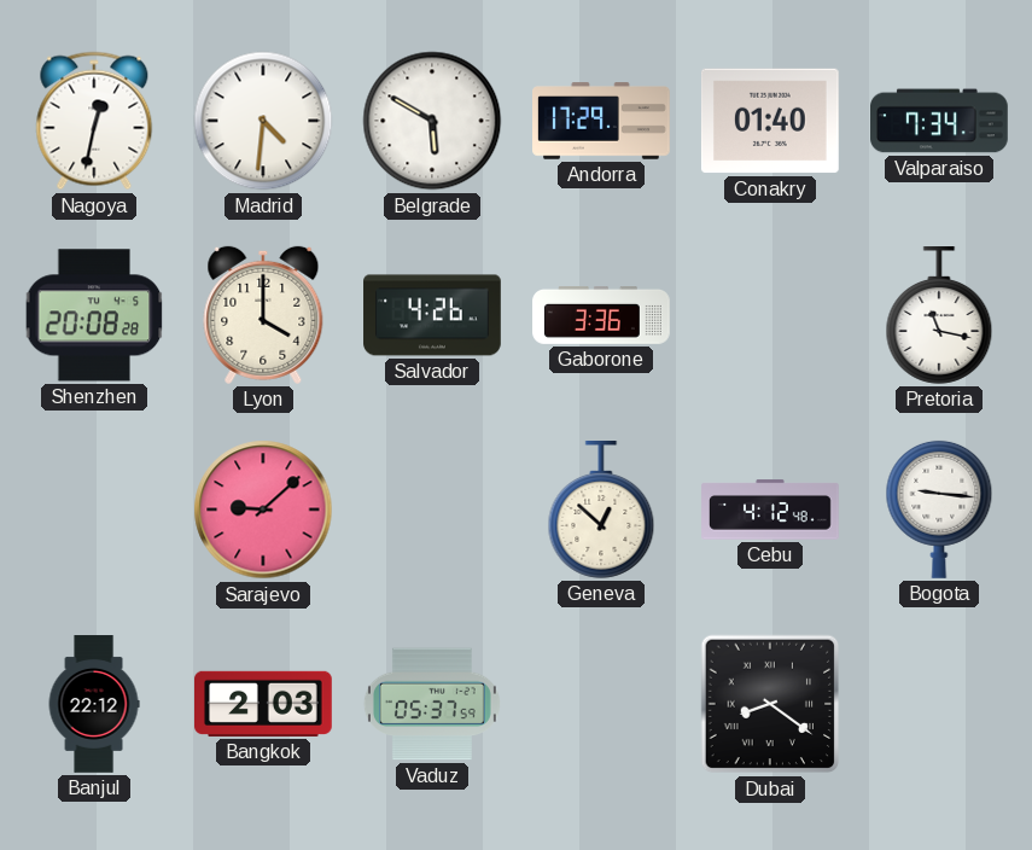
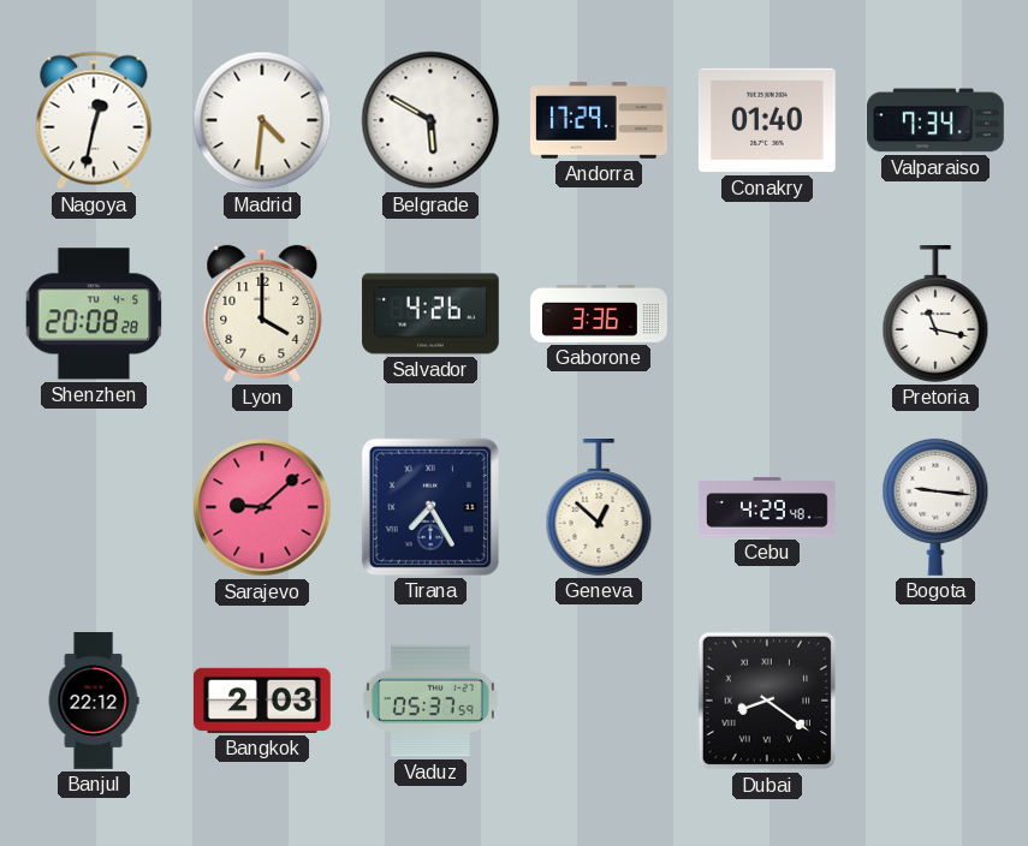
Tirana: none -> 7:25 (430, 507)
Cebu: 4:12 -> 4:29 (767, 507)
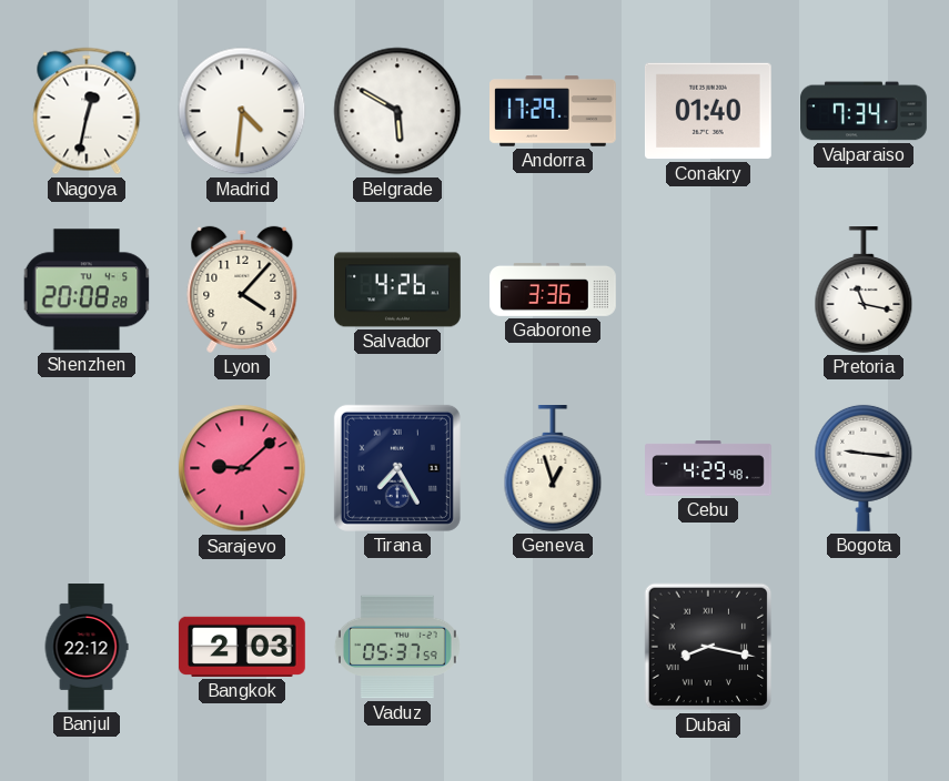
Lyon: 4:00 -> 4:07 (242, 290)
Geneva: 12:52 -> 12:57 (553, 469)
Dubai: 8:21 -> 8:17 (708, 647)
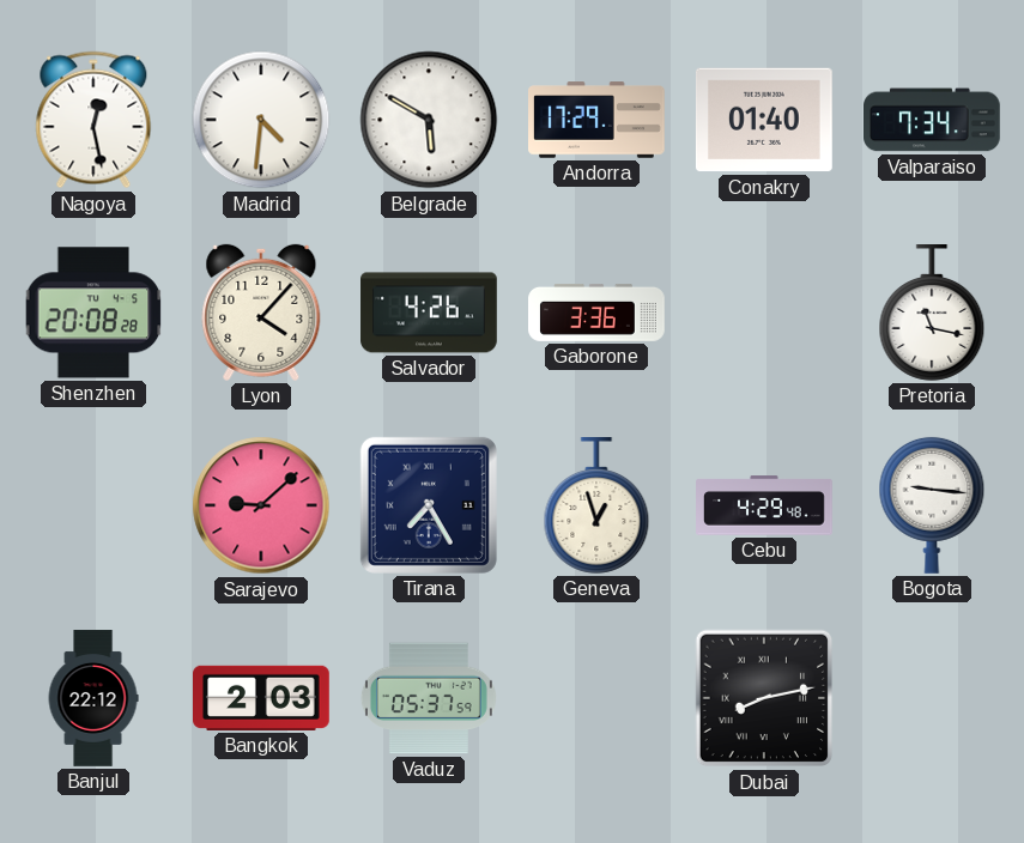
Nagoya: 12:32 -> 12:28 (93, 120)
Dubai: 8:17 -> 8:13 (764, 698)
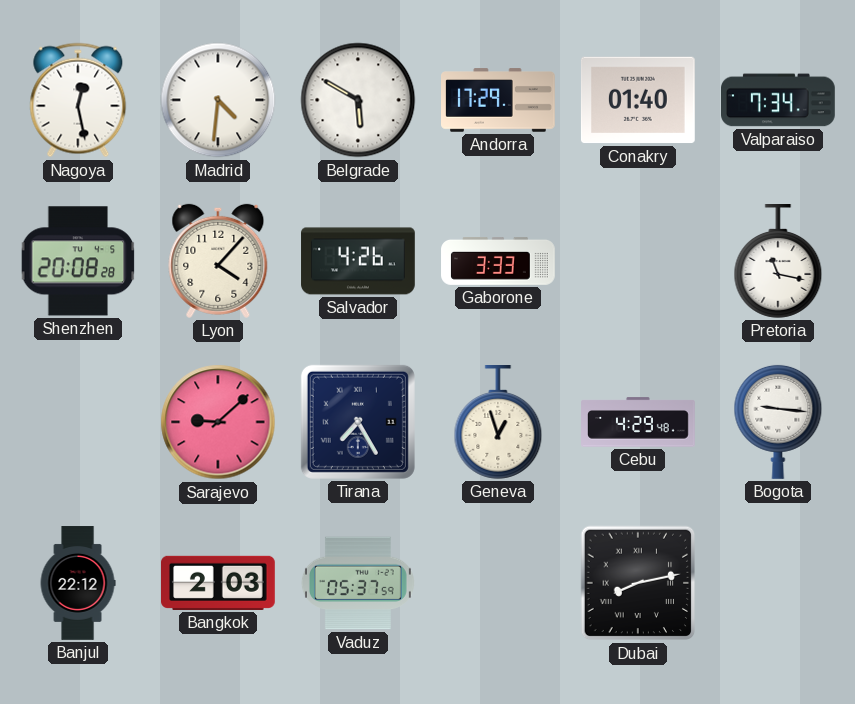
Gaborone: 3:36 -> 3:33 (498, 262)
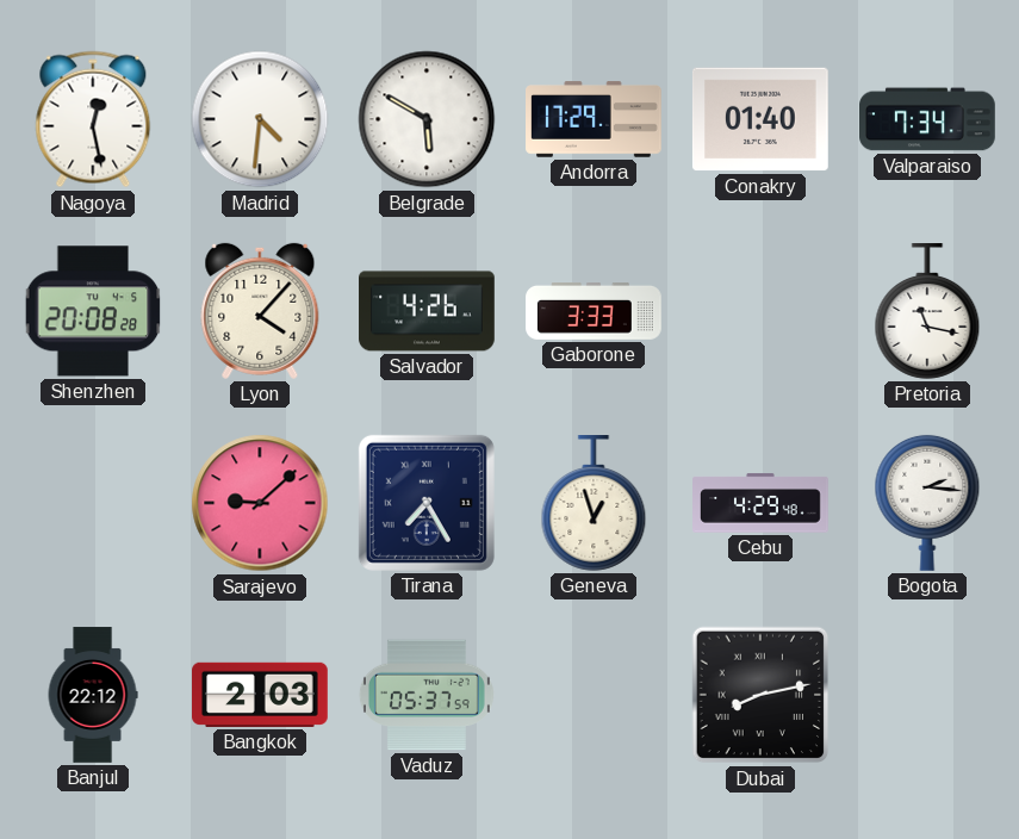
Bogota: 9:16 -> 2:16 (927, 503)
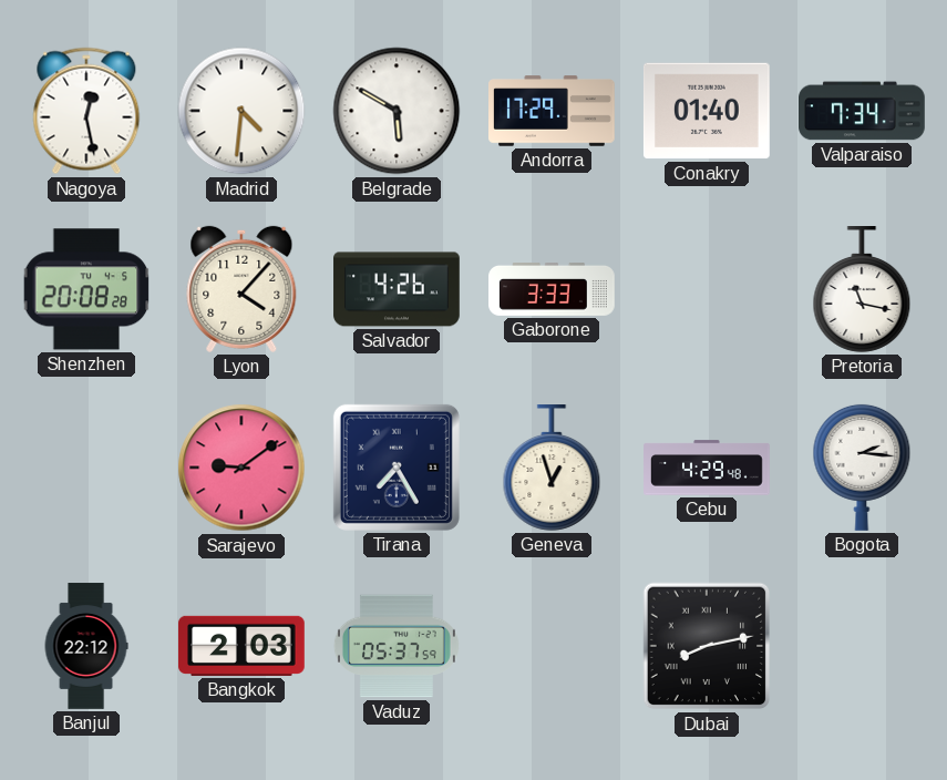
Sarajevo: 9:08 -> 9:09 (241, 468)
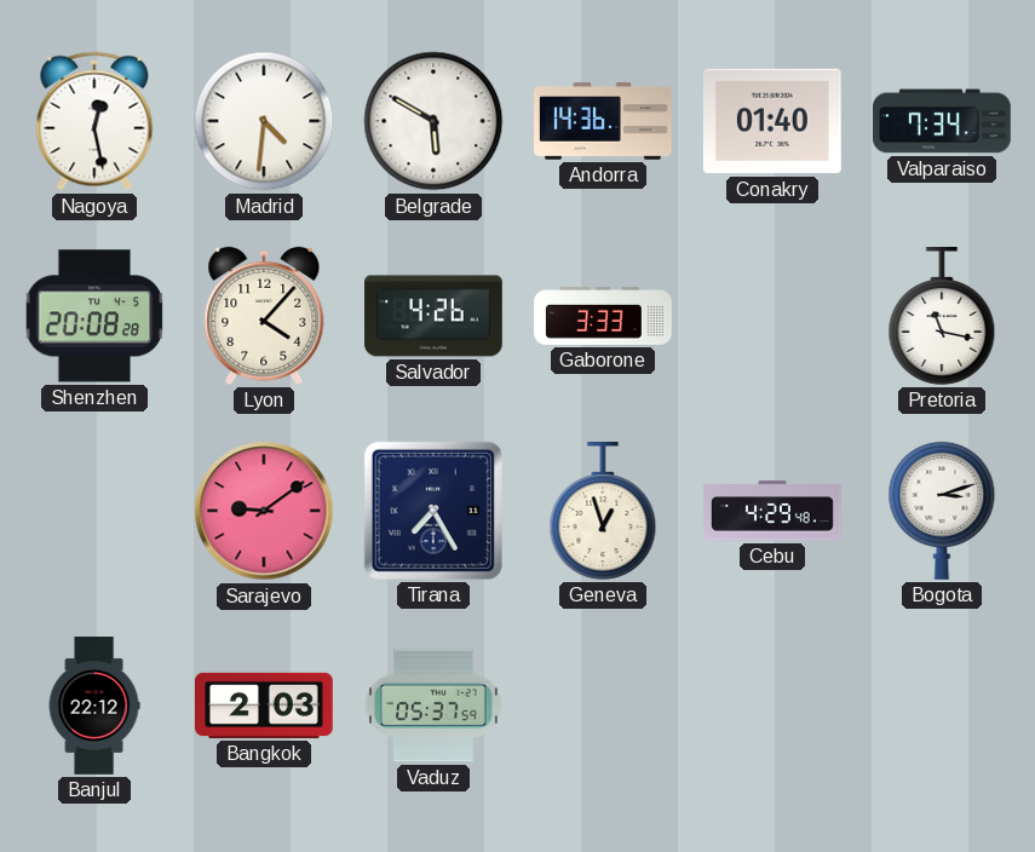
Andorra: 17:29 -> 14:36 (603, 121)
Bogota: 2:16 -> 3:12 (942, 511)
Dubai: 8:13 -> none (707, 646)
